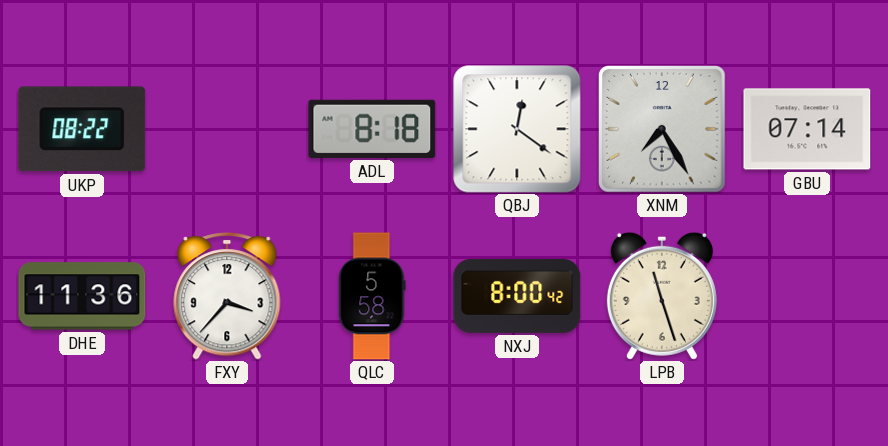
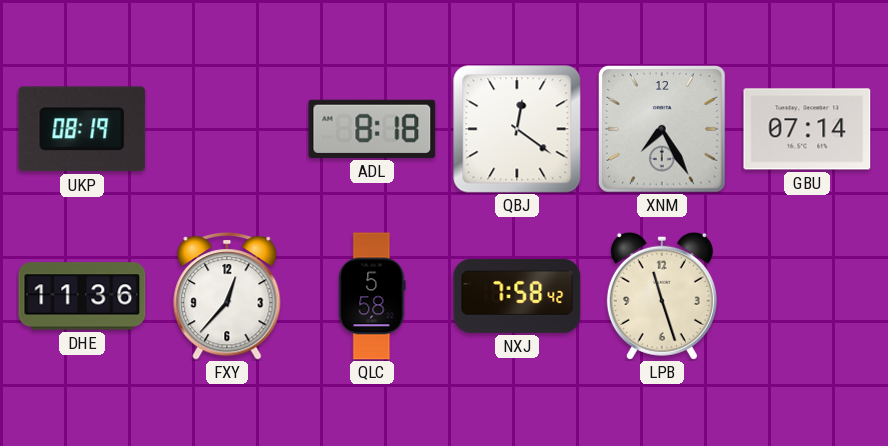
UKP: 08:22 -> 08:19 (82, 129)
FXY: 3:37 -> 12:37 (227, 296)
NXJ: 8:00 -> 7:58 (517, 296)
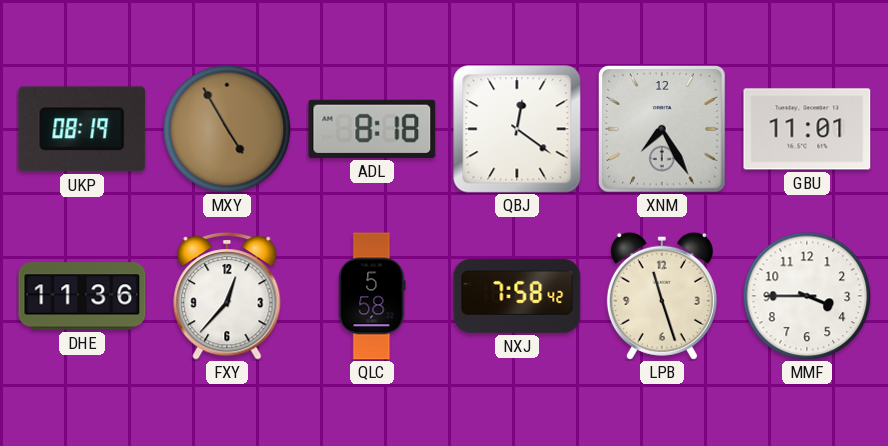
MXY: none -> 4:55 (227, 129)
GBU: 07:14 -> 11:01 (807, 129)
MMF: none -> 3:45 (807, 296)
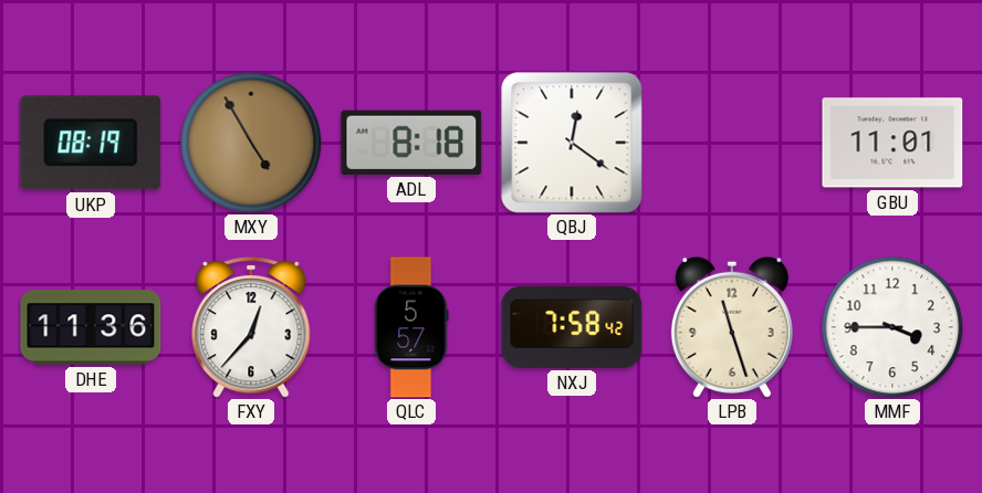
XNM: 7:25 -> none (663, 130)
QLC: 5:58 -> 5:57 (411, 327)
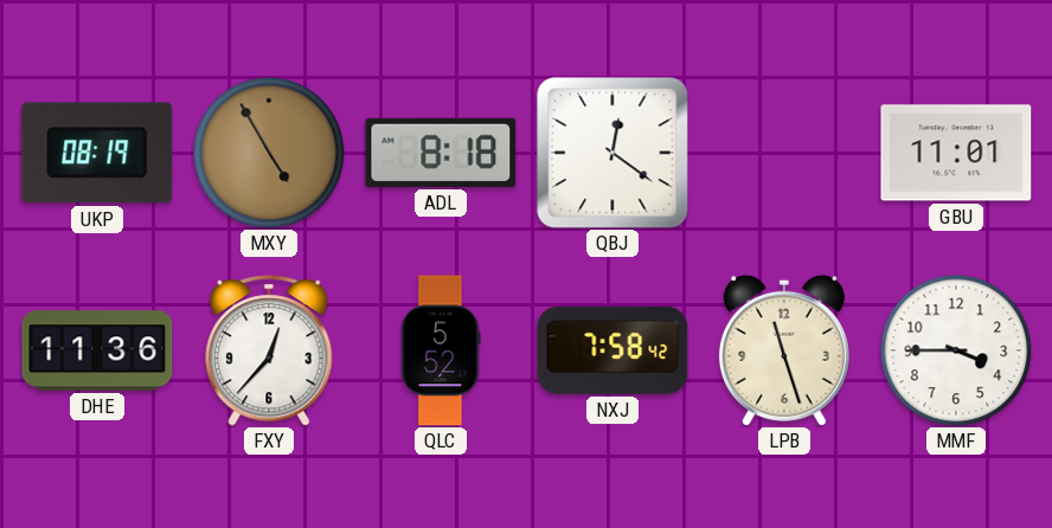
QLC: 5:57 -> 5:52 (441, 350)
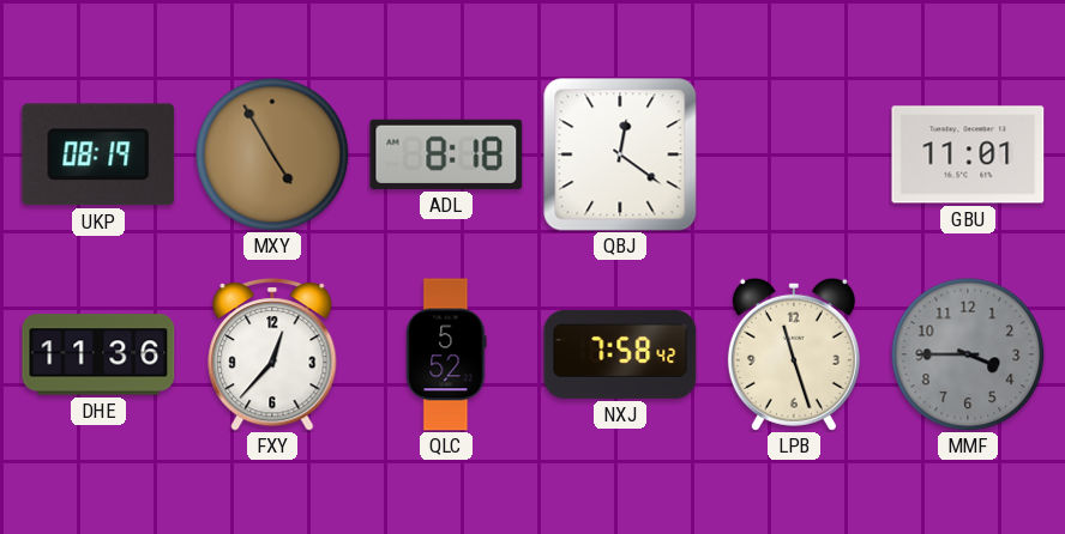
MMF dial: white -> grey (968, 354)
